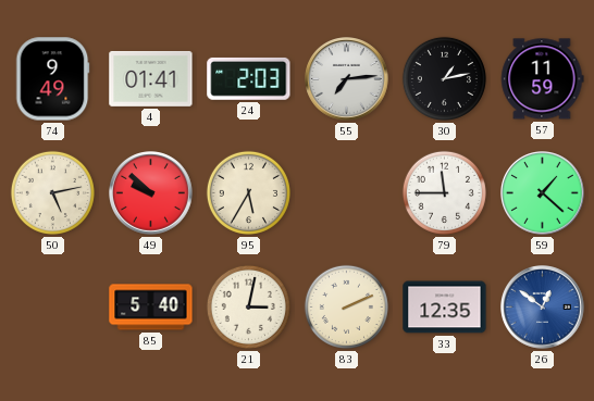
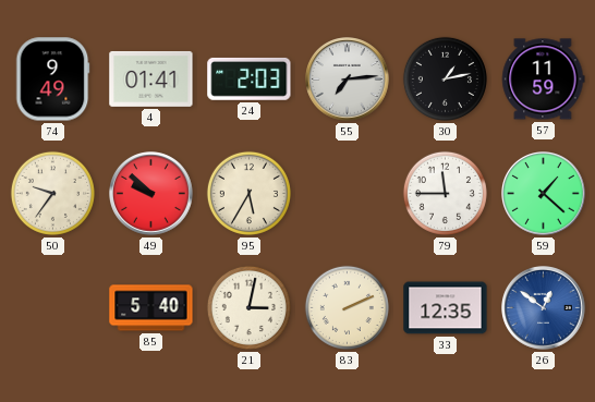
50: 5:13 -> 9:36 (52, 193)
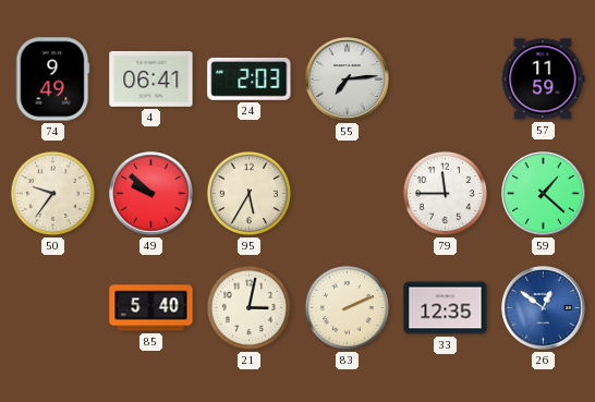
4: 01:41 -> 06:41 (151, 78)
30: 1:13 -> none (445, 78)
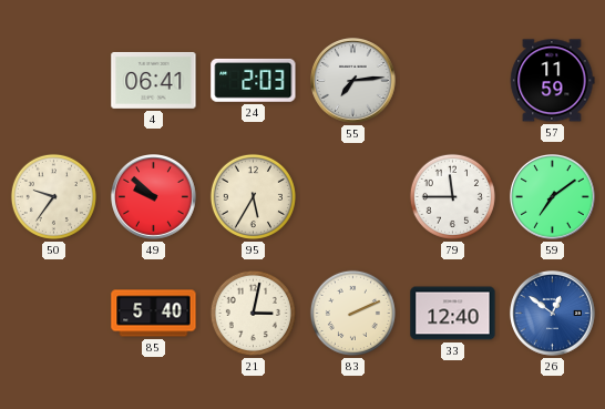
74: 9:49 -> none (52, 80)
59: 1:22 -> 7:09 (553, 197)
33: 12:35 -> 12:40 (453, 314)
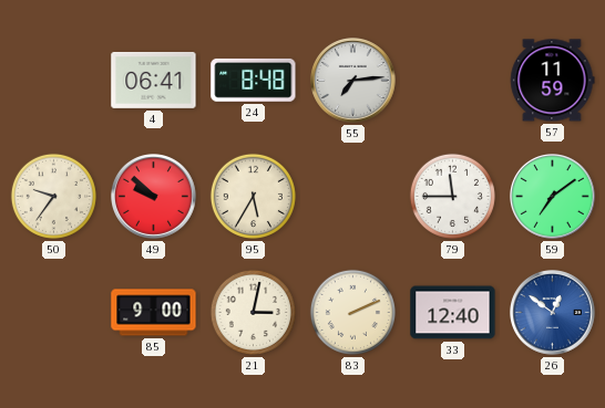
24: 2:03 -> 8:48 (254, 80)
85: 5:40 -> 9:00 (154, 313)
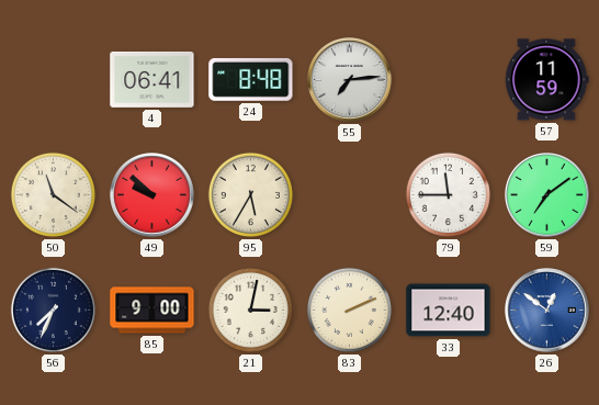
50: 9:36 -> 11:21 (53, 194)
56: none -> 7:34 (53, 310)
